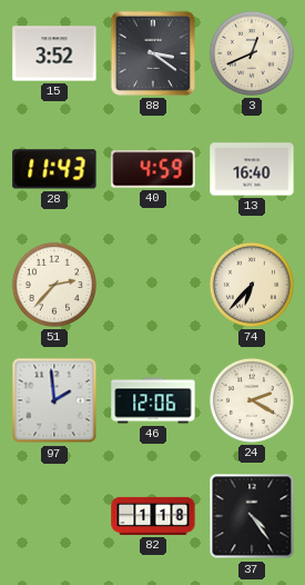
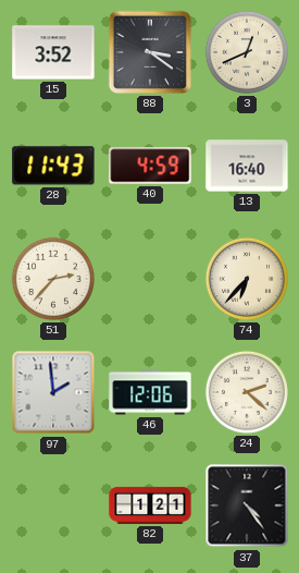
24: 2:20 -> 2:22 (247, 392)
82: 1:18 -> 1:21 (150, 505)
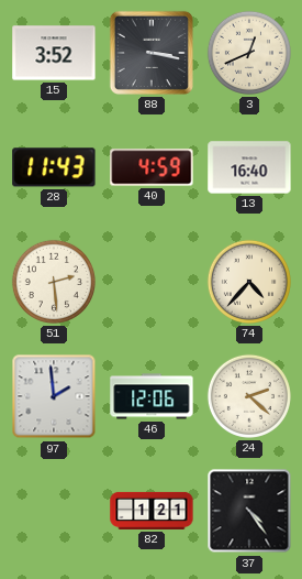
88: 3:21 -> 3:17 (152, 53)
51: 2:37 -> 2:29 (54, 282)
74: 6:37 -> 4:37 (249, 282)
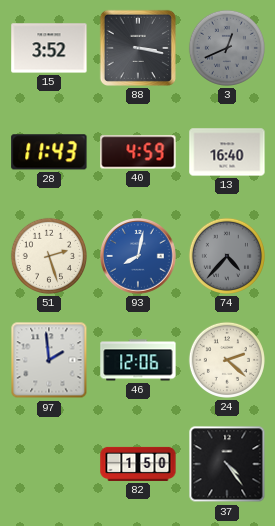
3 dial: cream -> grey (227, 48)
51: 2:29 -> 2:27 (49, 256)
93: none -> 8:02 (139, 257)
74 dial: cream -> grey (227, 256)
82: 1:21 -> 1:50 (138, 464)
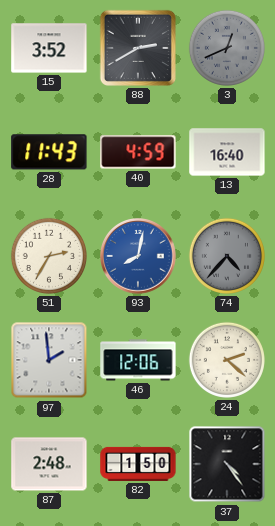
88: 3:17 -> 2:40 (138, 48)
51: 2:27 -> 2:35 (49, 256)
87: none -> 2:48 (49, 464)
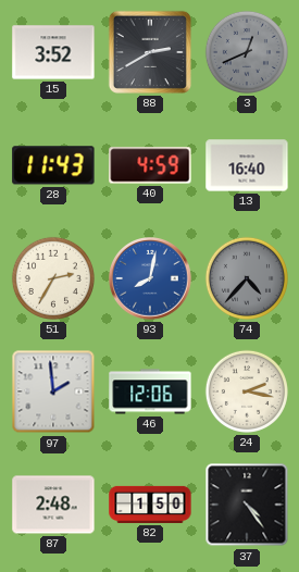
24: 2:22 -> 2:17 (247, 391)
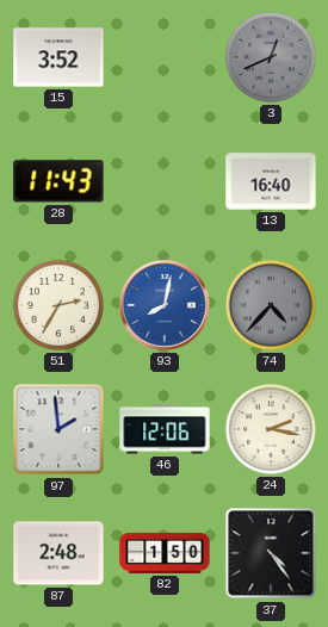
88: 2:40 -> none (150, 52)
40: 4:59 -> none (150, 165)
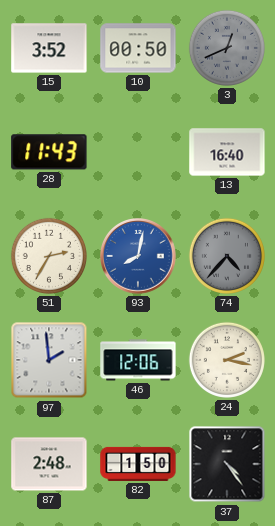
10: none -> 00:50 (138, 48)
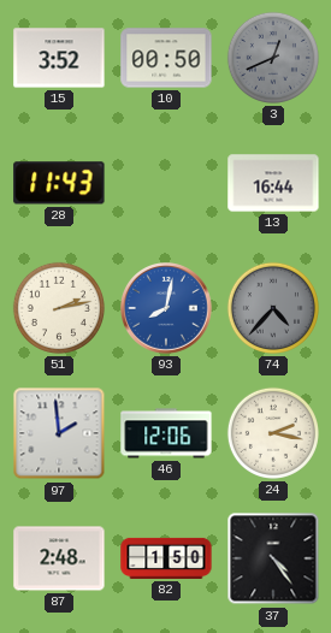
13: 16:40 -> 16:44 (273, 183)
51: 2:35 -> 2:13 (59, 308)
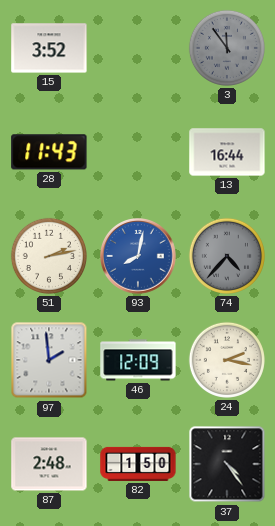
10: 00:50 -> none (166, 58)
3: 12:41 -> 11:54 (227, 48)
46: 12:06 -> 12:09 (138, 360)
